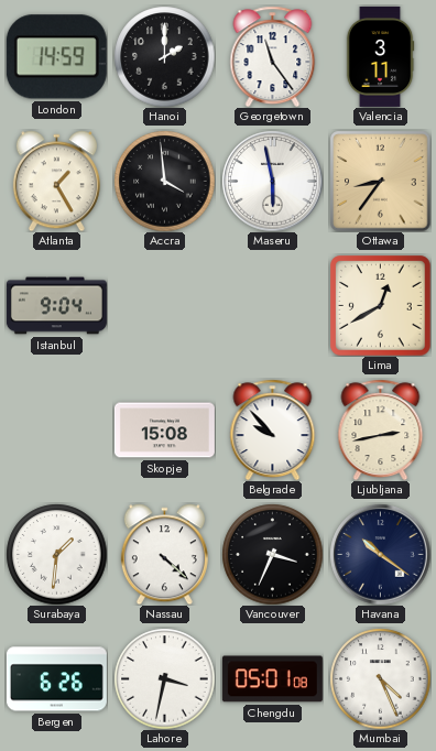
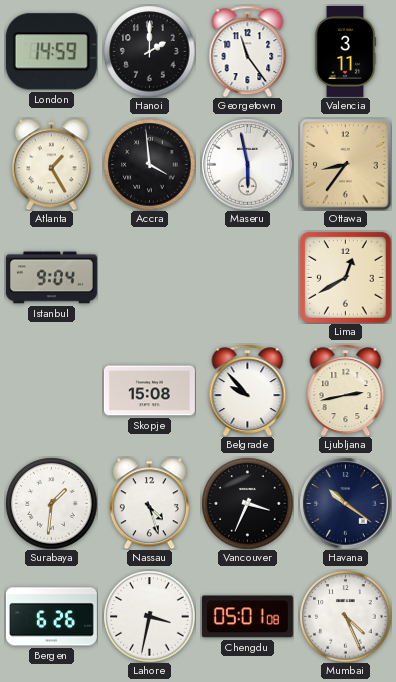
Nassau: 4:22 -> 4:27 (149, 503)
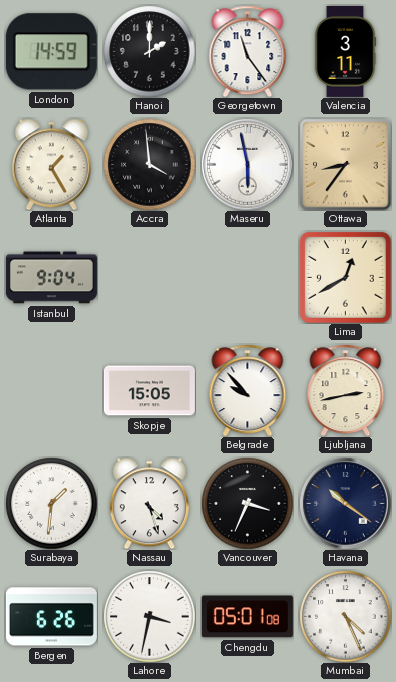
Skopje: 15:08 -> 15:05 (149, 391)
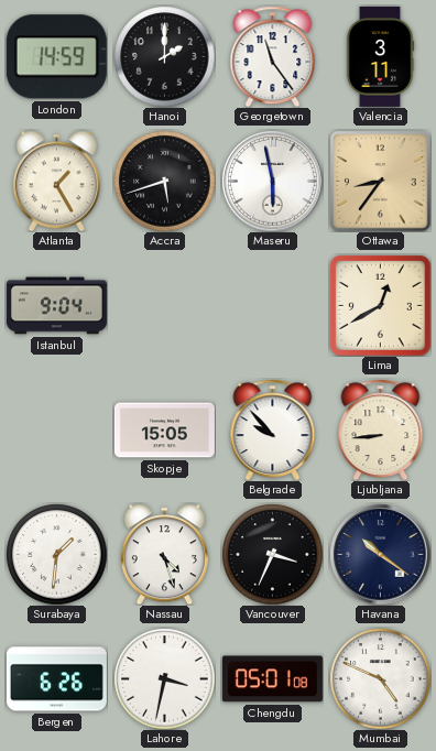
Accra: 3:59 -> 5:42 (164, 181)
Ljubljana: 2:43 -> 8:44 (381, 429)
Mumbai: 4:26 -> 4:49 (380, 678)
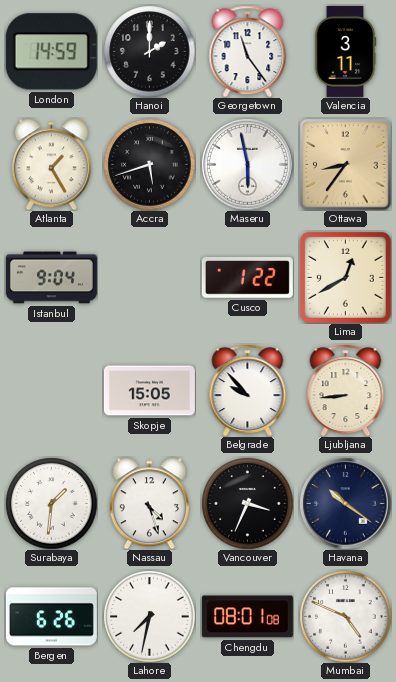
Cusco: none -> 1:22 (247, 278)
Lahore: 3:32 -> 7:32 (149, 616)
Chengdu: 05:01 -> 08:01 (247, 617)
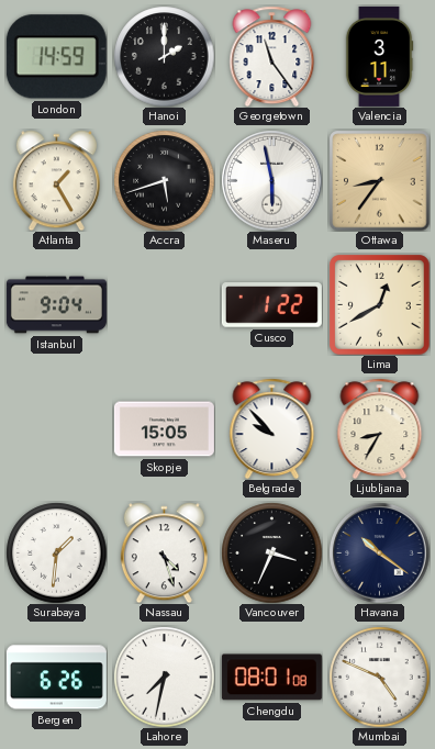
Ljubljana: 8:44 -> 8:35 (380, 428)
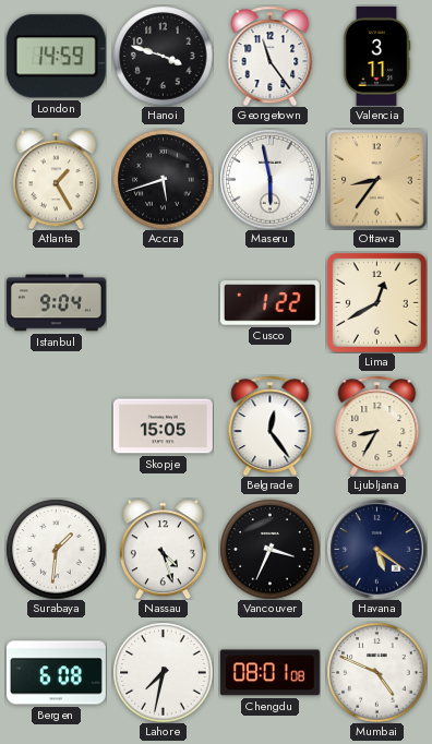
Hanoi: 2:00 -> 3:48 (163, 56)
Belgrade: 9:53 -> 12:24 (271, 425)
Havana: 10:21 -> 5:21 (376, 549)
Bergen: 6:26 -> 6:08 (56, 673)
